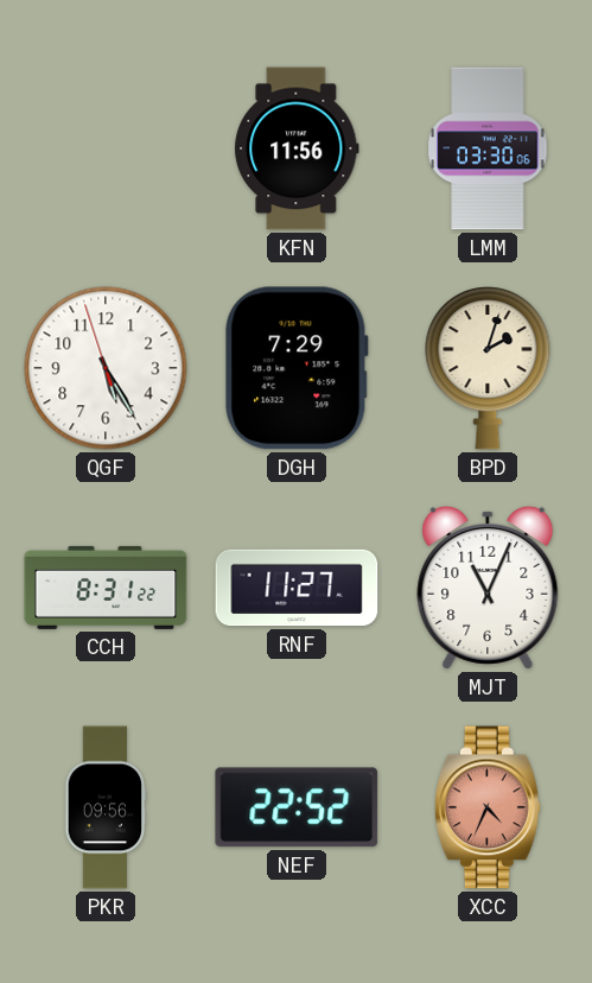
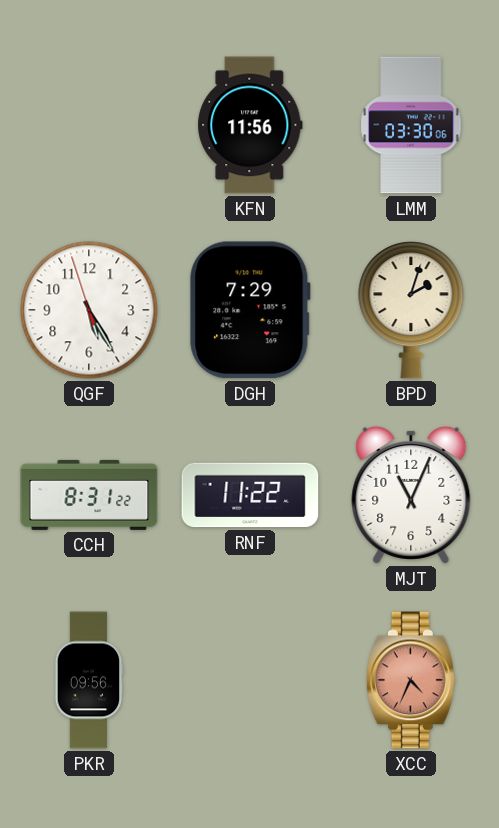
RNF: 11:27 -> 11:22 (250, 495)
NEF: 22:52 -> none (297, 807)
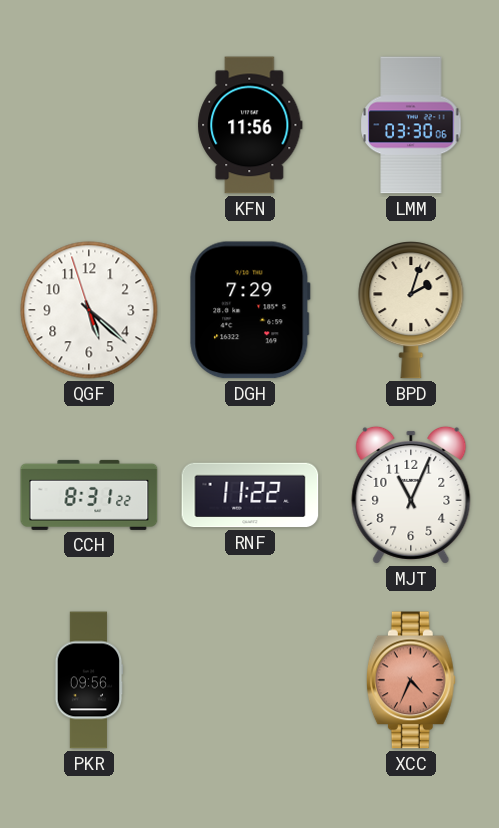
QGF: 5:24 -> 5:21 (89, 310)
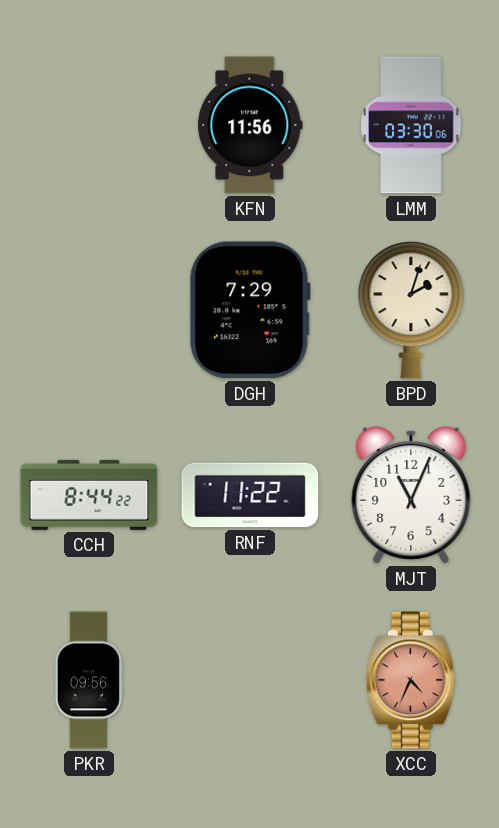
QGF: 5:21 -> none (89, 310)
CCH: 8:31 -> 8:44 (89, 495)
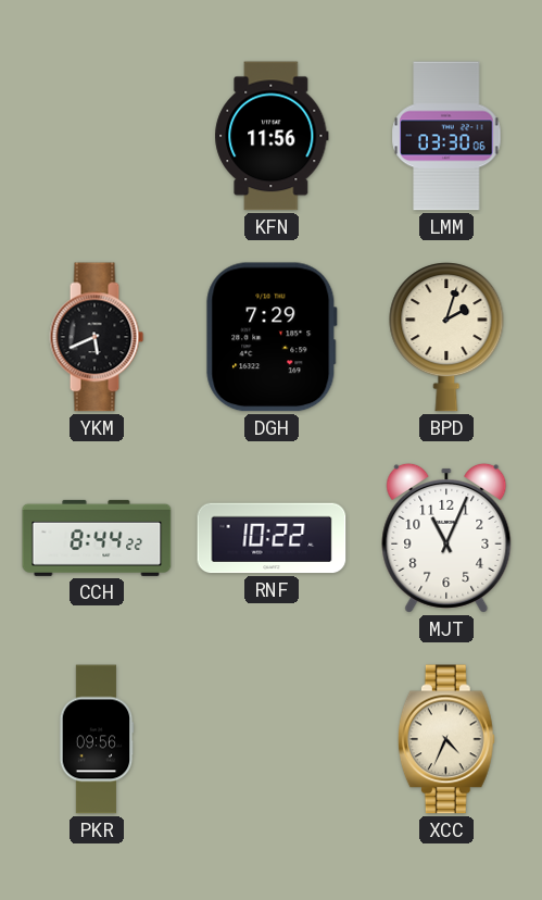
YKM: none -> 5:41 (97, 337)
RNF: 11:22 -> 10:22 (272, 538)
XCC dial: salmon -> cream (446, 739)
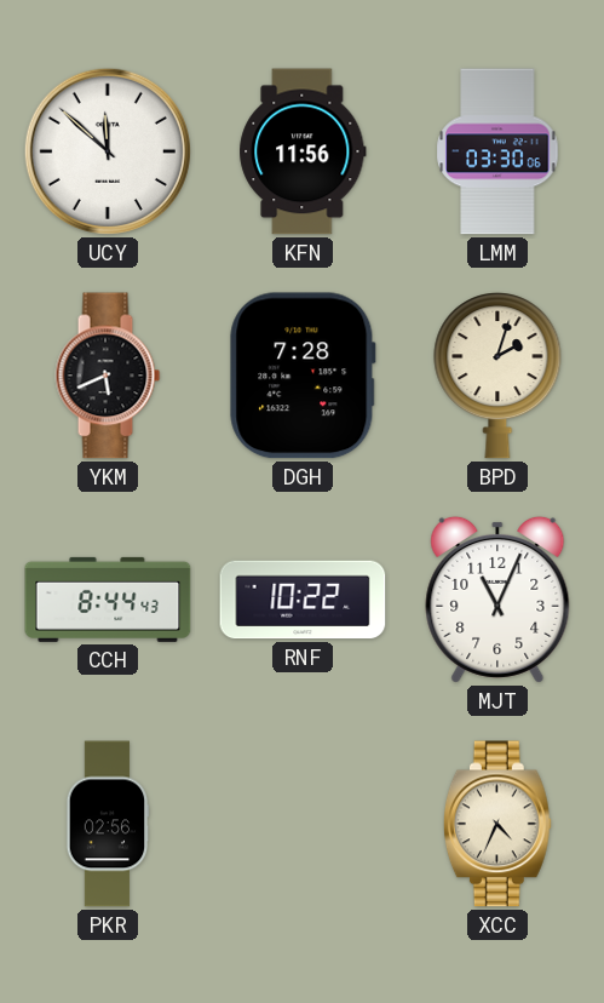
UCY: none -> 11:52 (108, 151)
DGH: 7:29 -> 7:28 (303, 376)
CCH: 8:44:22 -> 8:44:43 (108, 600)
PKR: 09:56 -> 02:56 (108, 824)
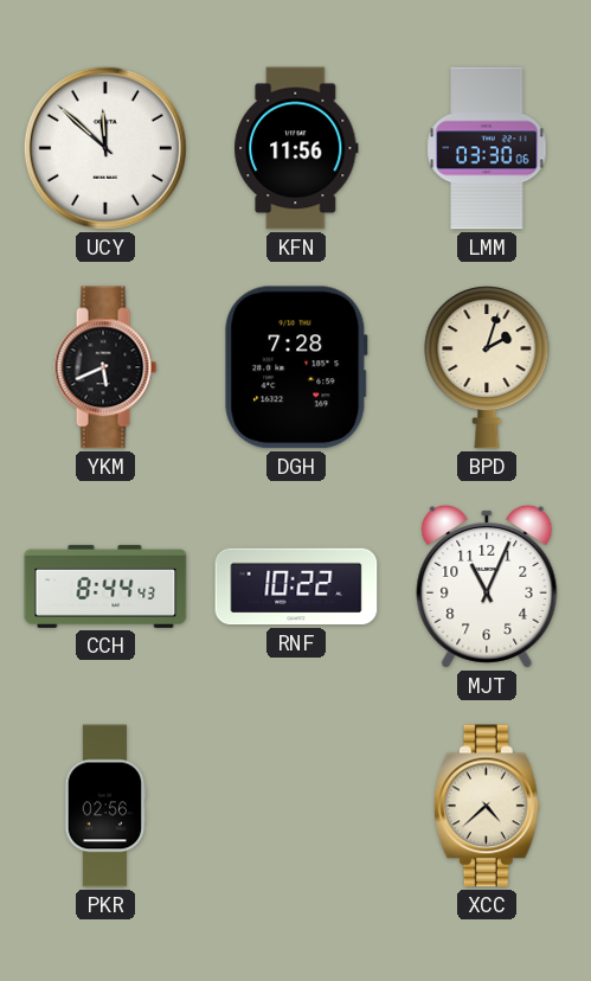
XCC: 4:34 -> 4:38 (487, 806)
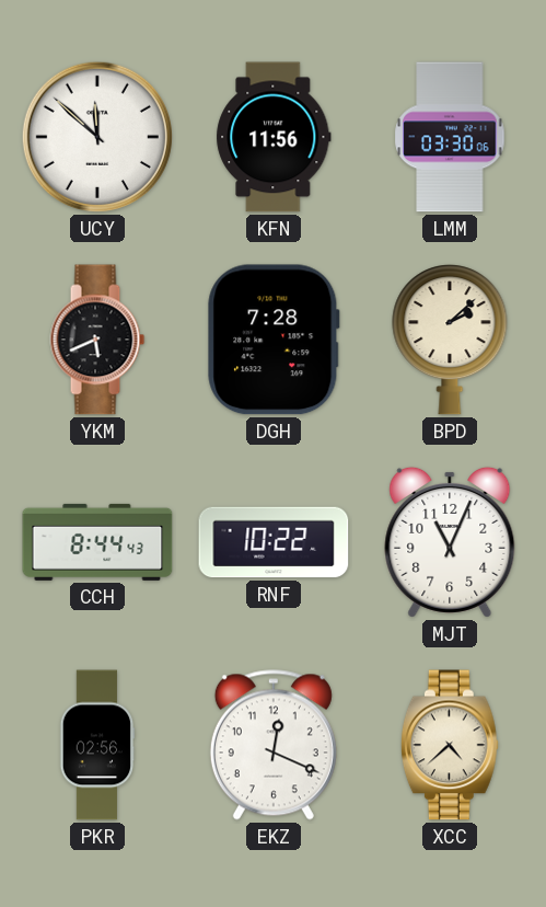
BPD: 2:03 -> 2:08 (450, 340)
EKZ: none -> 12:19 (274, 745)
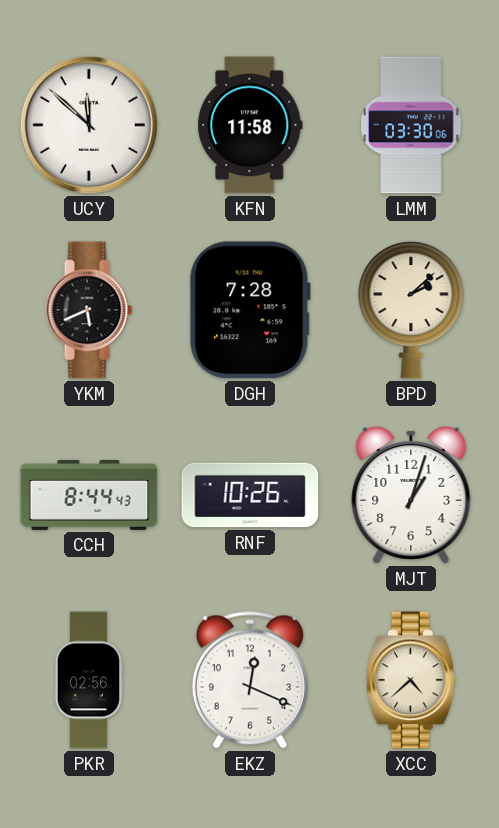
KFN: 11:56 -> 11:58 (250, 125)
RNF: 10:22 -> 10:26 (250, 495)
MJT: 11:04 -> 1:03 (411, 495)
